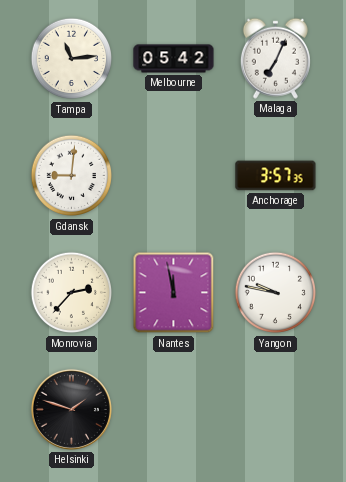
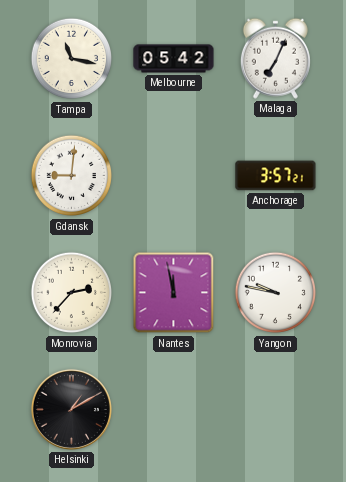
Tampa: 11:14 -> 11:17 (72, 59)
Anchorage: 3:57:35 -> 3:57:21 (276, 176)
Helsinki: 1:48 -> 1:10 (71, 409)
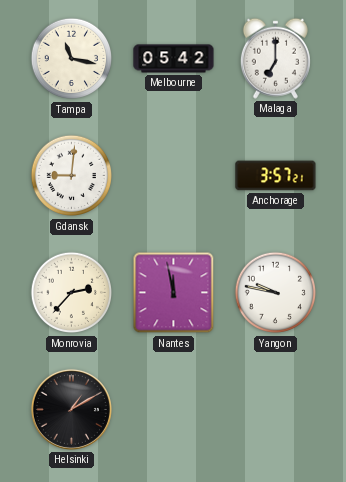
Malaga: 7:04 -> 7:00 (275, 58)
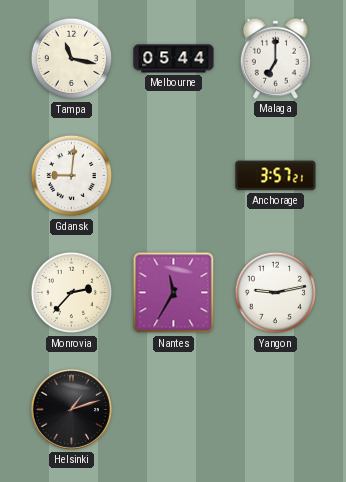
Melbourne: 05:42 -> 05:44 (174, 59)
Nantes: 11:58 -> 11:35 (174, 293)
Yangon: 9:47 -> 9:13 (276, 293)
Helsinki: 1:10 -> 1:12 (71, 409)
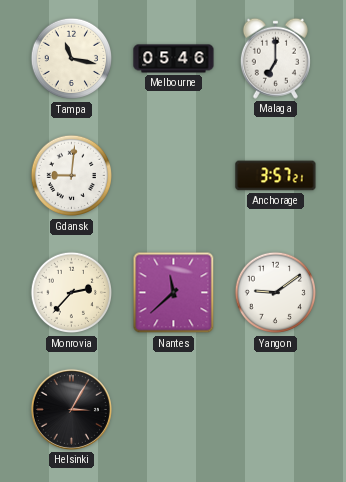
Melbourne: 05:44 -> 05:46 (174, 59)
Nantes: 11:35 -> 11:38 (174, 293)
Yangon: 9:13 -> 9:09 (276, 293)
Helsinki: 1:12 -> 3:05 (71, 409)
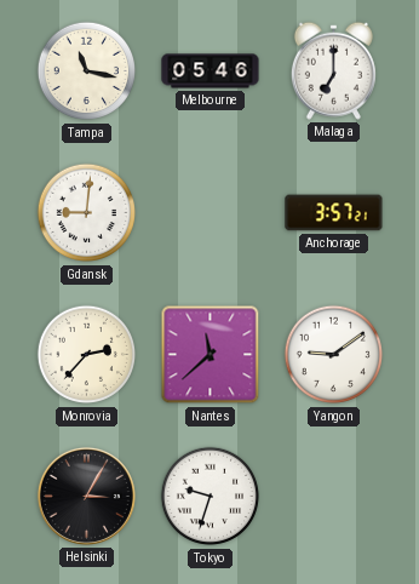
Tokyo: none -> 9:33 (211, 497)
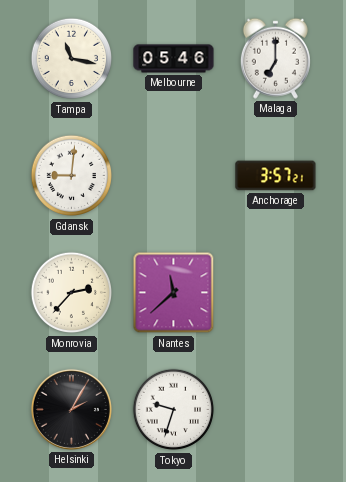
Yangon: 9:09 -> none (334, 355)
Helsinki: 3:05 -> 2:05 (71, 409)
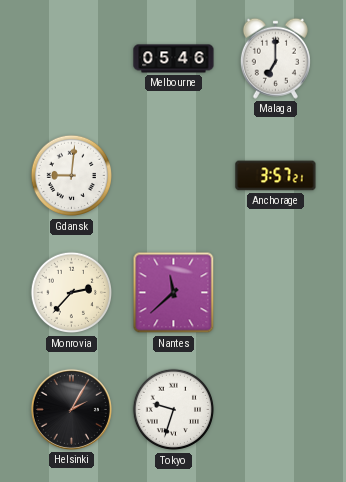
Tampa: 11:17 -> none (72, 59)
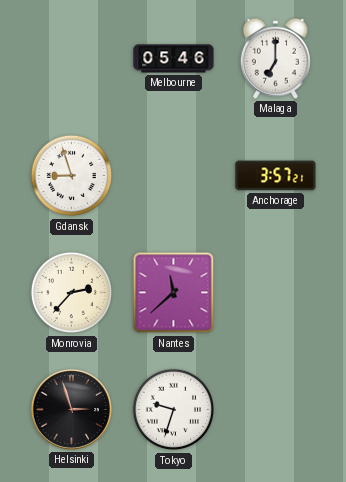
Gdansk: 9:01 -> 8:57 (72, 176)
Helsinki: 2:05 -> 2:57 (71, 409)
